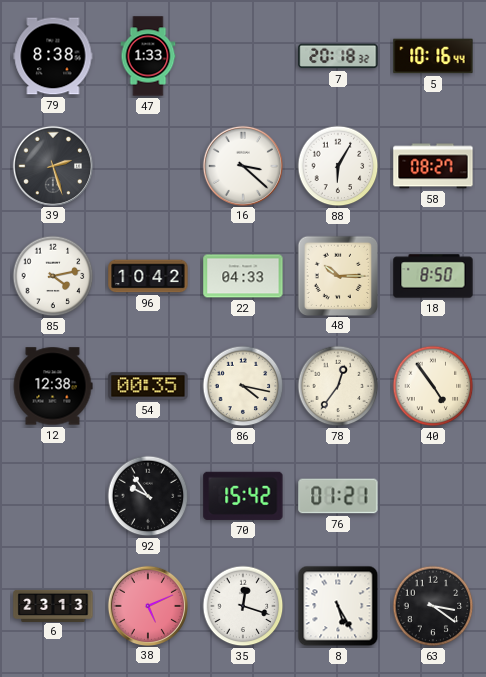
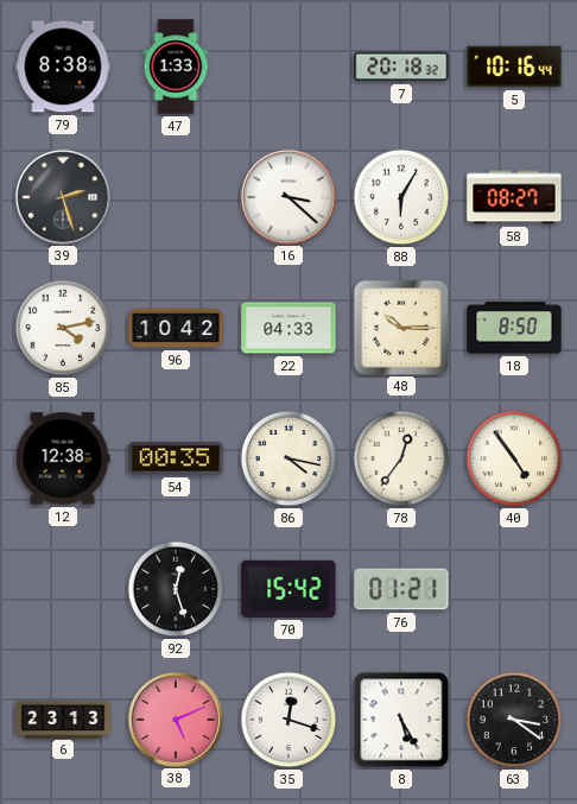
92: 9:54 -> 12:27 (176, 589)
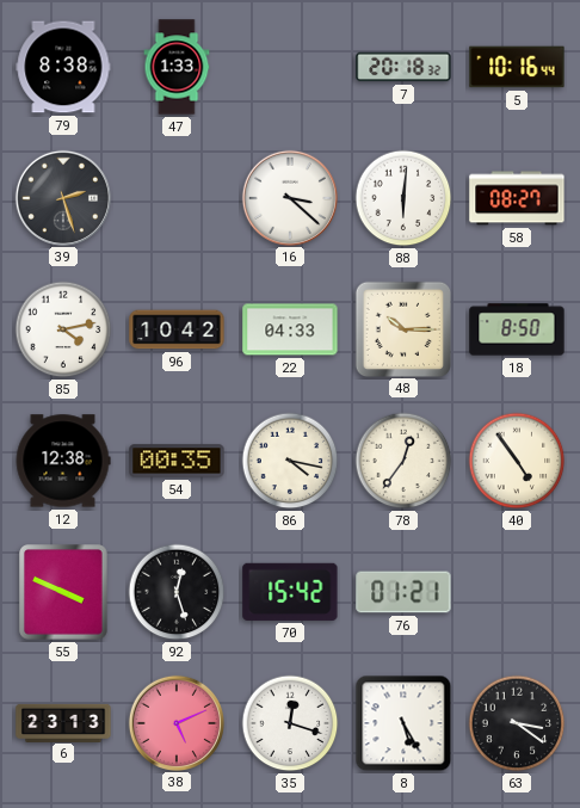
88: 6:05 -> 6:01 (403, 198)
55: none -> 3:49 (63, 592)
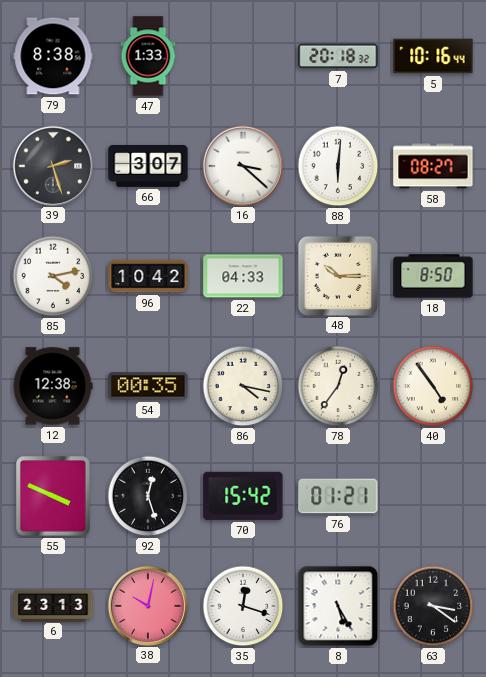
66: none -> 3:07 (148, 166)
38: 5:11 -> 10:02 (147, 605)
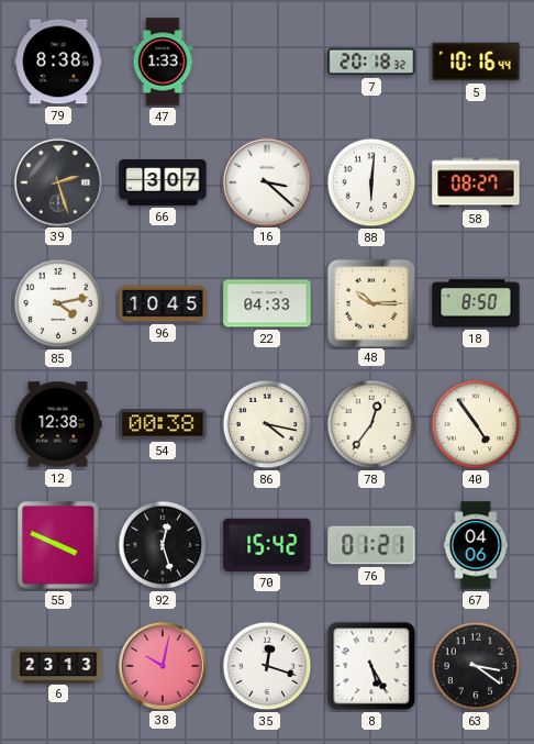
96: 10:42 -> 10:45 (163, 303)
54: 00:35 -> 00:38 (163, 424)
67: none -> 04:06 (476, 545)
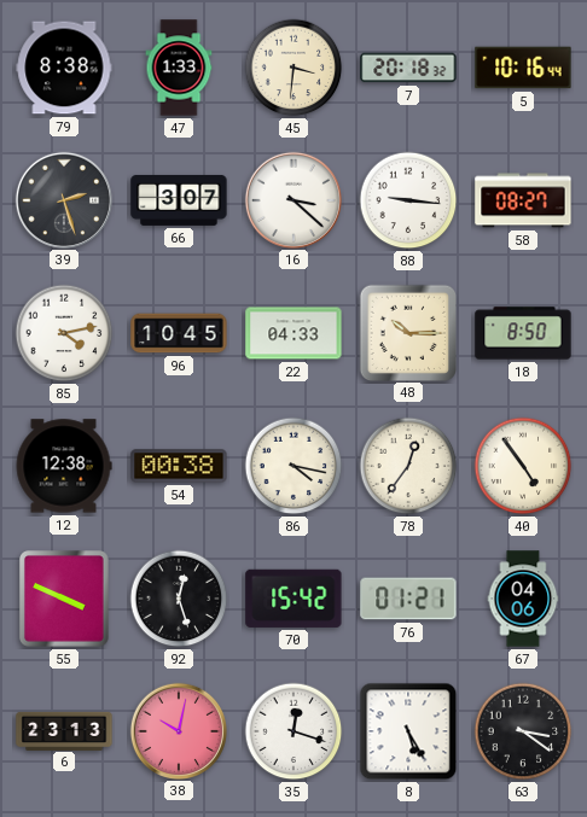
45: none -> 3:31 (293, 68)
88: 6:01 -> 9:16 (408, 200)
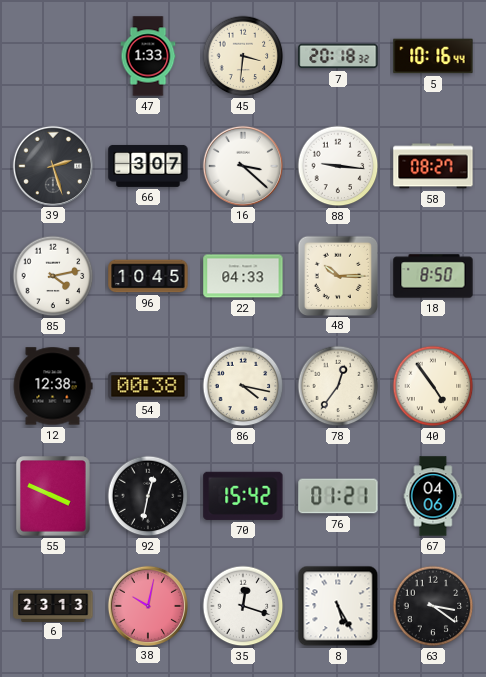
79: 8:38 -> none (64, 68)
92: 12:27 -> 12:32 (148, 496)
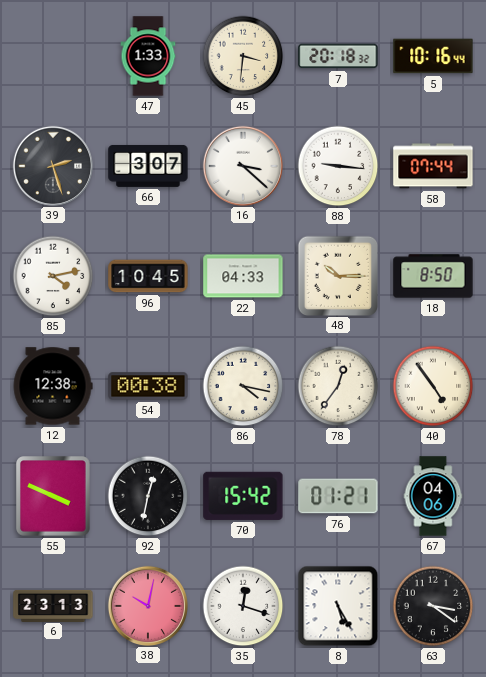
58: 08:27 -> 07:44 (433, 166)
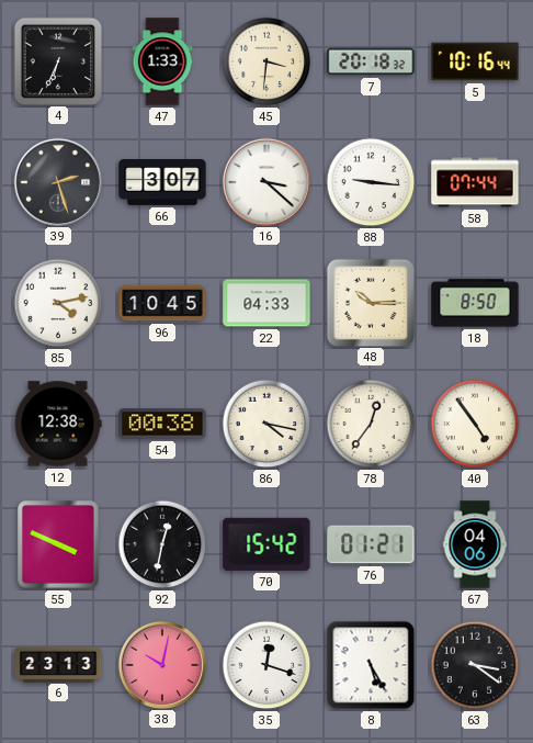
4: none -> 6:34 (57, 60)
